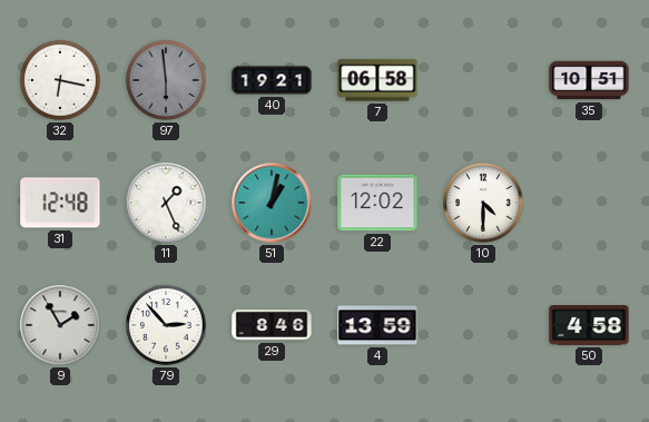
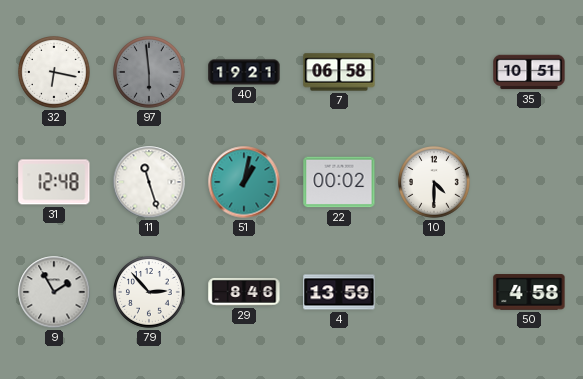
11: 1:26 -> 11:27 (149, 182)
22: 12:02 -> 00:02 (339, 182)
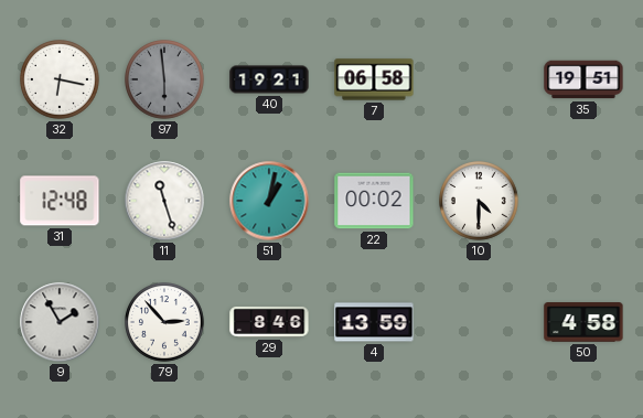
35: 10:51 -> 19:51 (583, 79)
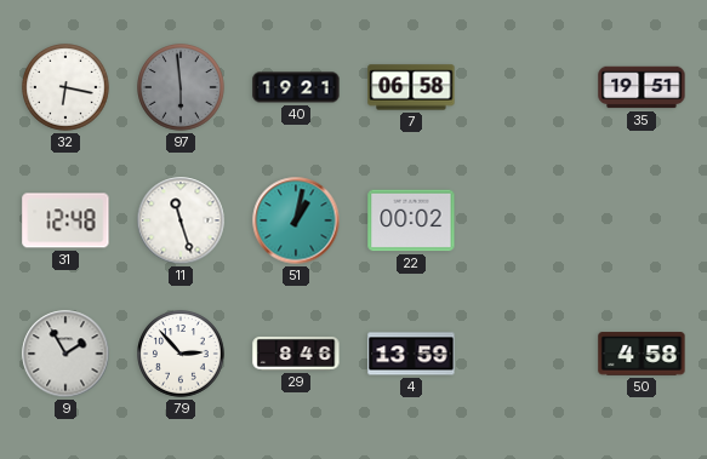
10: 4:30 -> none (480, 202)
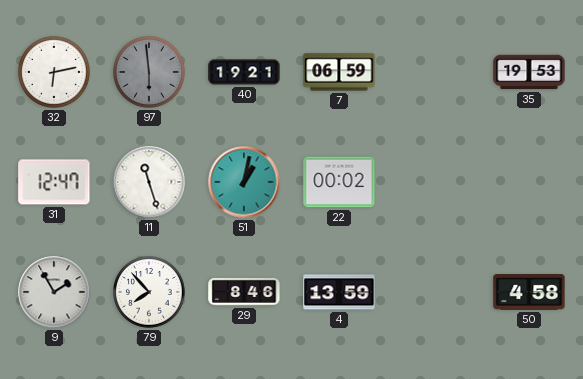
32: 6:17 -> 6:13 (55, 73)
7: 06:58 -> 06:59 (339, 72)
35: 19:51 -> 19:53 (529, 72)
31: 12:48 -> 12:47 (54, 182)
79: 2:53 -> 7:53 (150, 293)
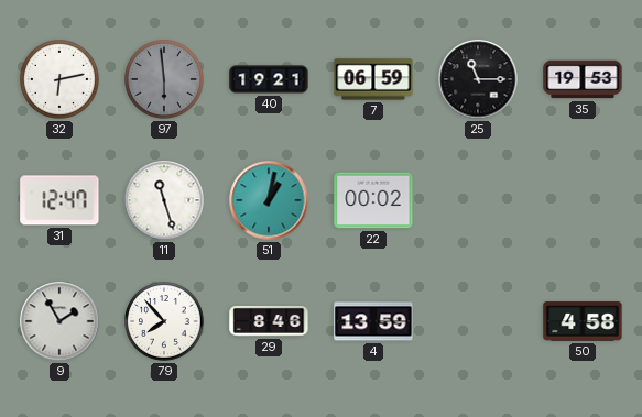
25: none -> 11:15 (478, 79)
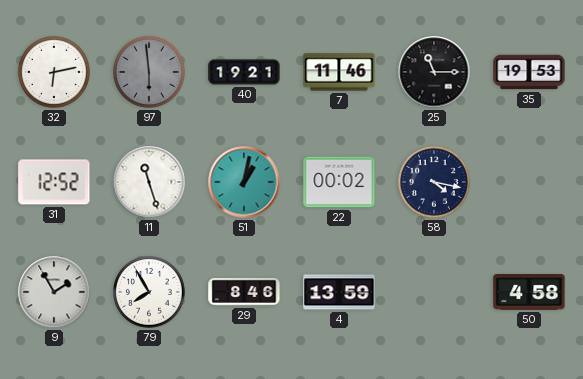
7: 06:59 -> 11:46 (339, 72)
31: 12:47 -> 12:52 (54, 182)
58: none -> 4:17 (435, 183)
79: 7:53 -> 7:55 (150, 293)
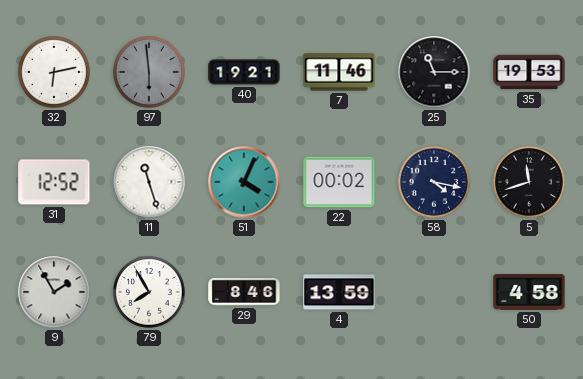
51: 1:02 -> 4:04 (244, 182)
5: none -> 11:42 (530, 183)
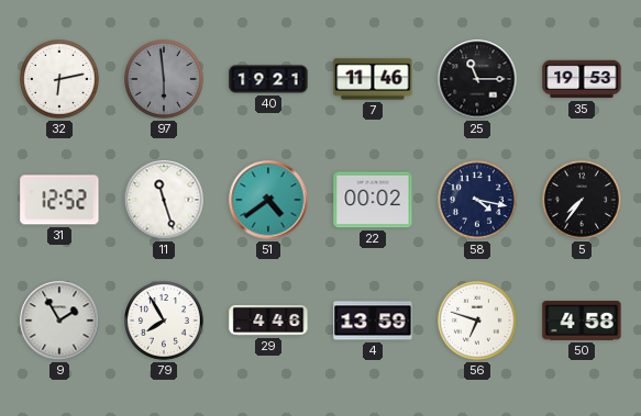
51: 4:04 -> 4:39 (268, 200)
5: 11:42 -> 7:36 (583, 201)
29: 8:46 -> 4:46 (268, 321)
56: none -> 6:48 (478, 322)
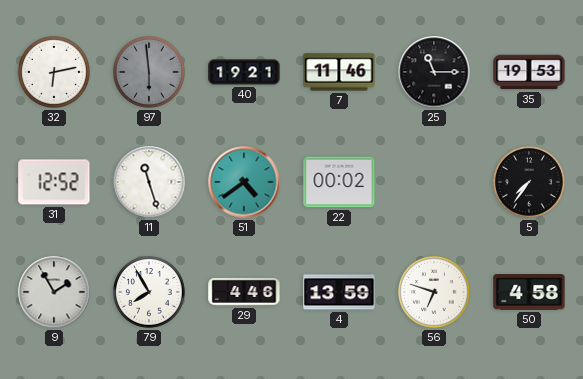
58: 4:17 -> none (478, 201)
